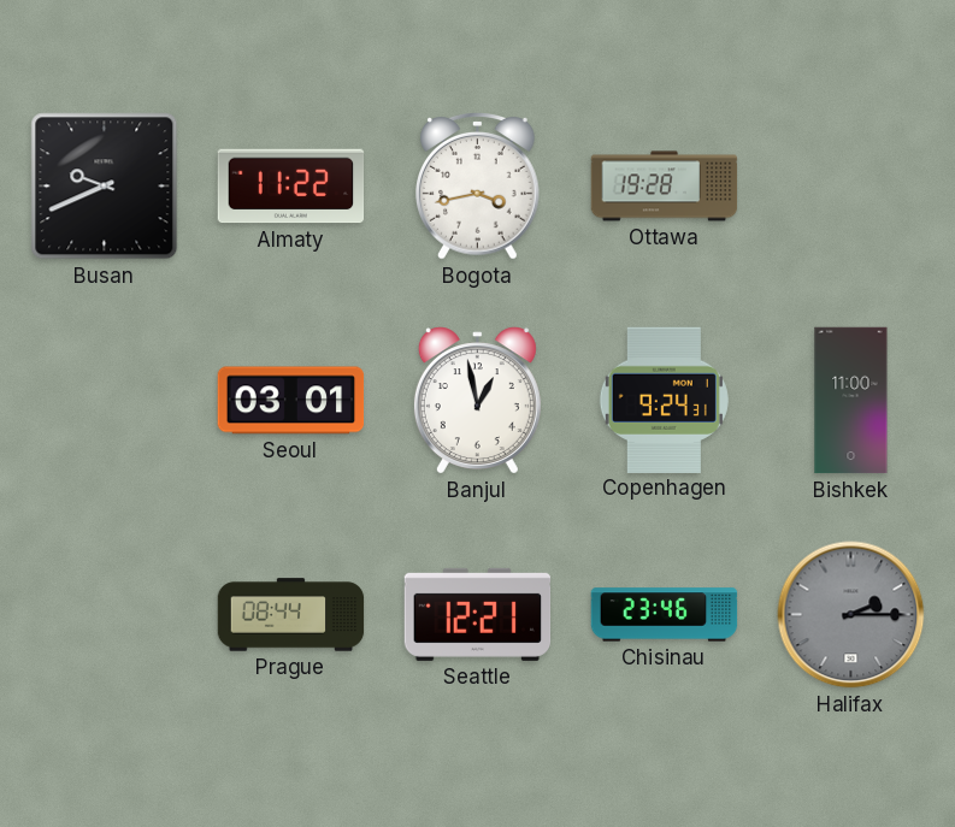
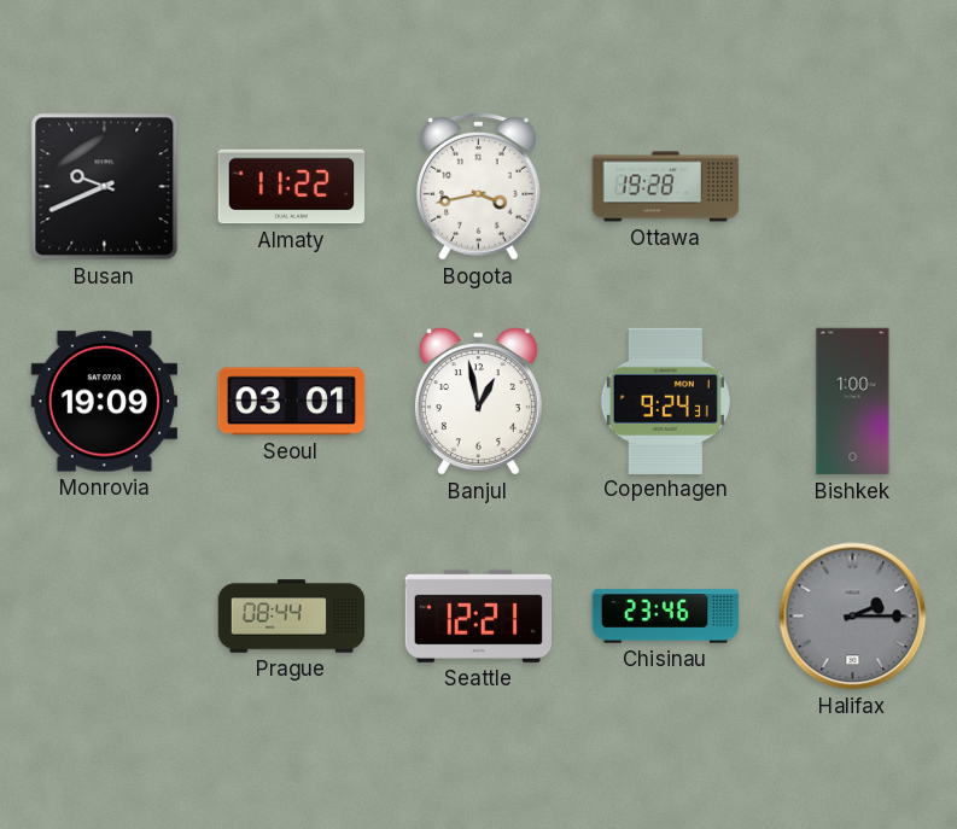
Monrovia: none -> 19:09 (104, 402)
Bishkek: 11:00 -> 1:00 (853, 402)
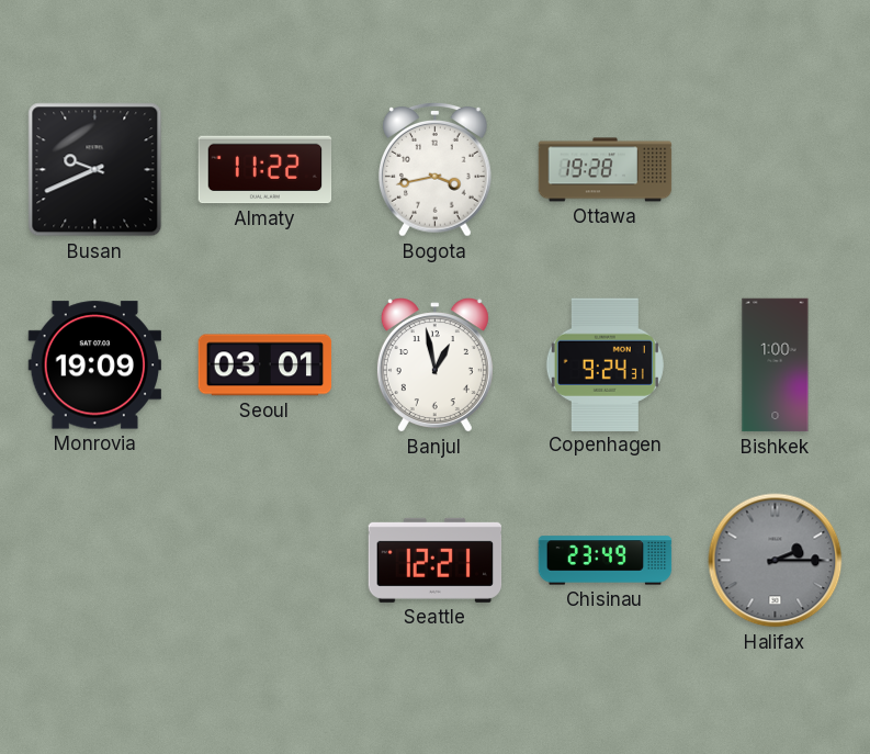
Prague: 08:44 -> none (292, 617)
Chisinau: 23:46 -> 23:49 (606, 561)
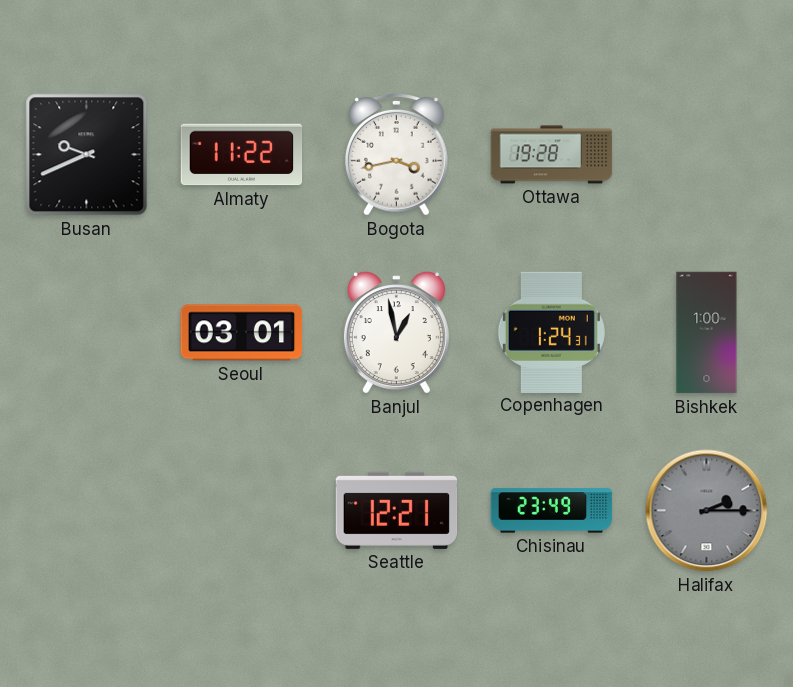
Monrovia: 19:09 -> none (94, 365)
Copenhagen: 9:24 -> 1:24 (551, 332)
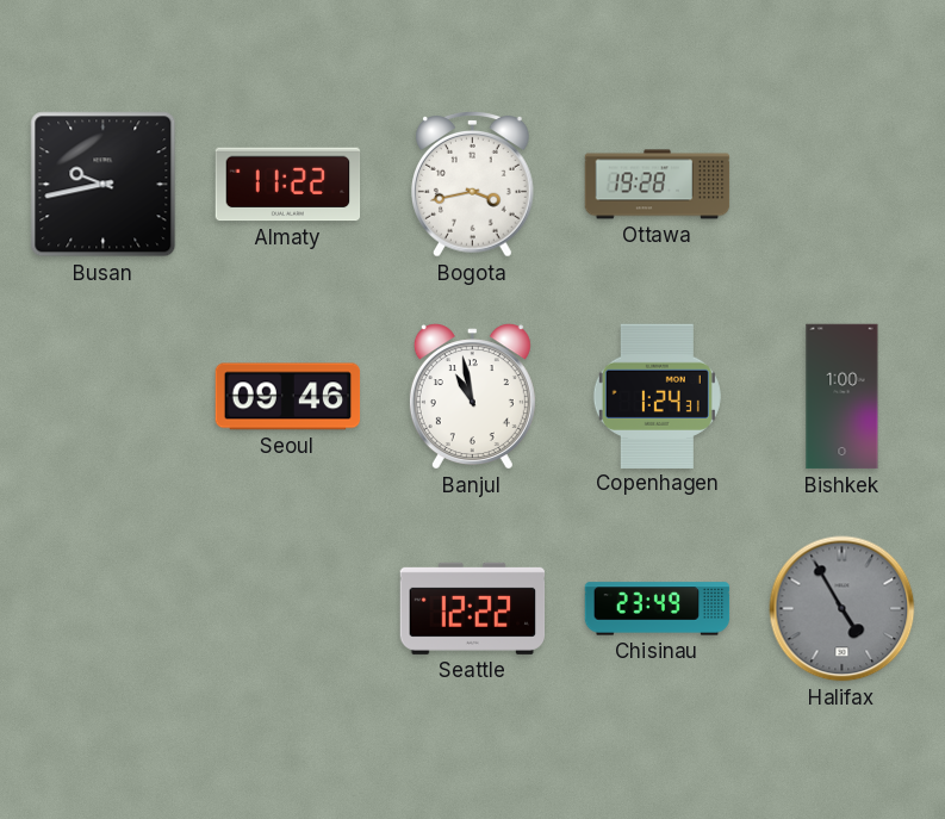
Busan: 9:41 -> 9:43 (104, 185)
Seoul: 03:01 -> 09:46 (288, 397)
Banjul: 12:58 -> 10:58 (472, 397)
Seattle: 12:21 -> 12:22 (473, 608)
Halifax: 2:15 -> 4:55 (843, 609)
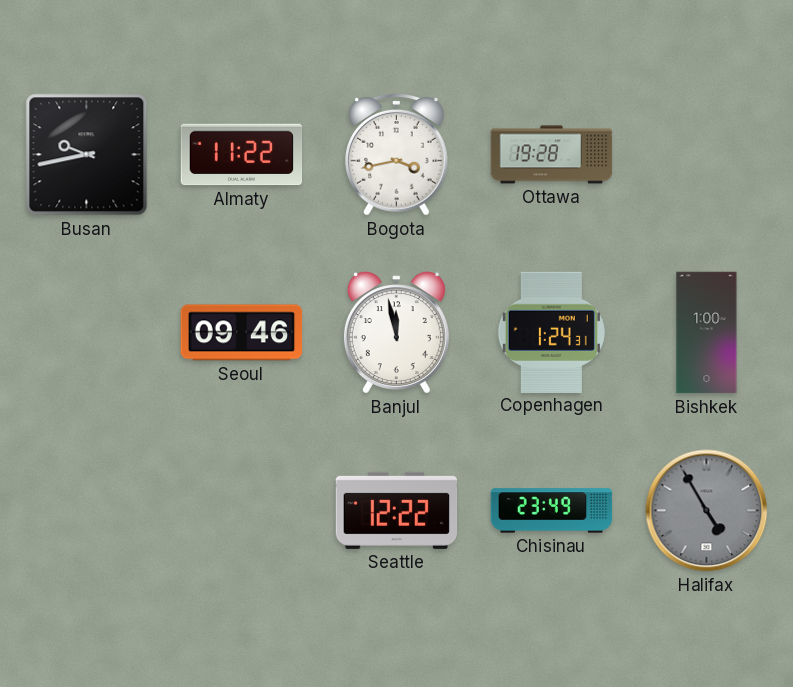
Banjul: 10:58 -> 11:58 (396, 333)
